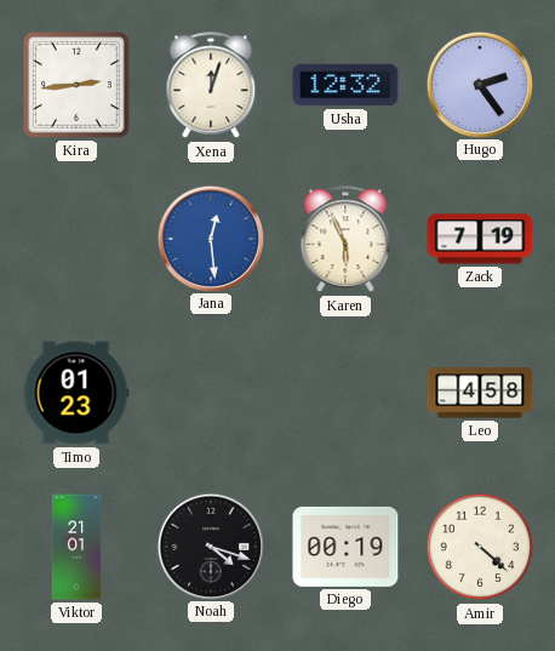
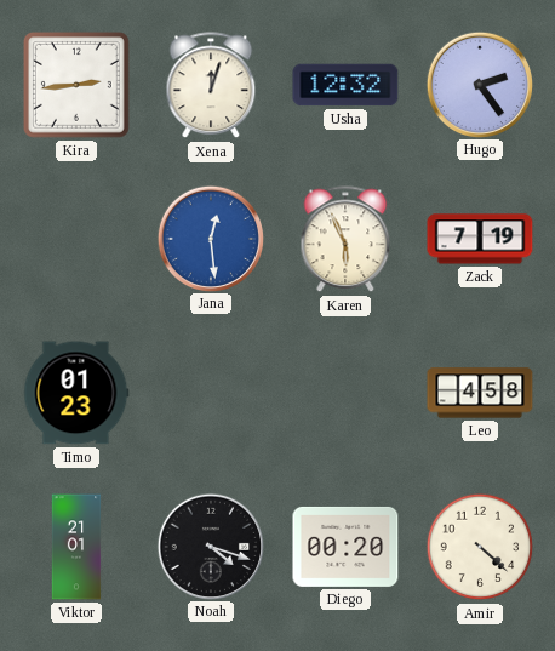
Diego: 00:19 -> 00:20 (345, 547)
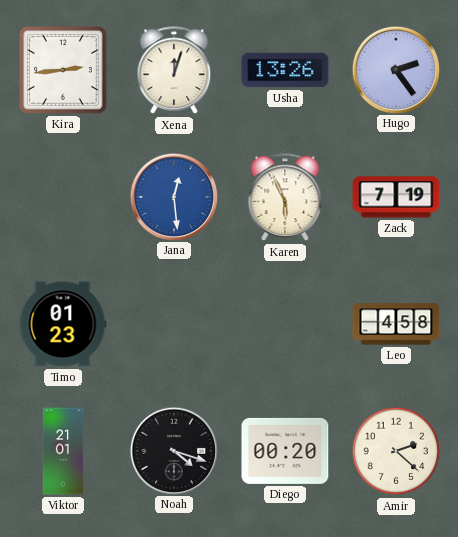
Usha: 12:32 -> 13:26 (285, 70)
Amir: 4:22 -> 2:22 (396, 451)
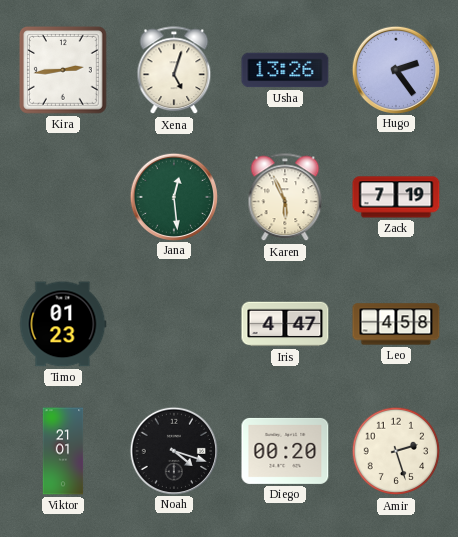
Xena: 12:03 -> 5:03 (174, 71)
Jana dial: blue -> green (173, 196)
Iris: none -> 4:47 (285, 324)
Amir: 2:22 -> 2:27 (396, 451)
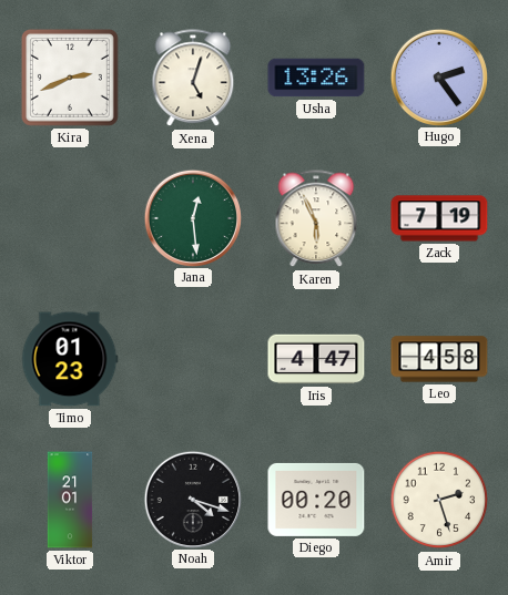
Kira: 2:44 -> 2:41 (70, 78)
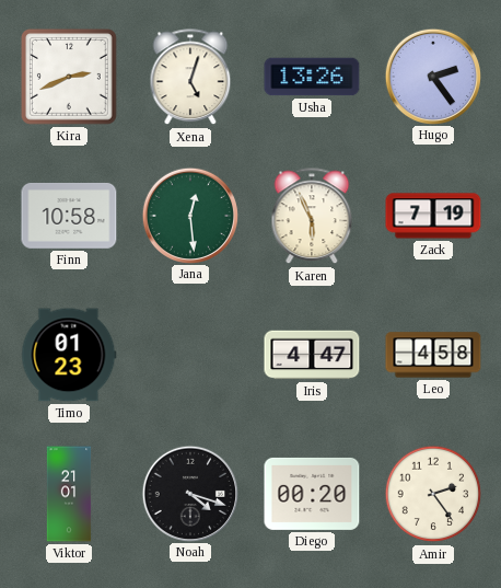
Finn: none -> 10:58 (69, 216)
Amir: 2:27 -> 2:24 (433, 494)
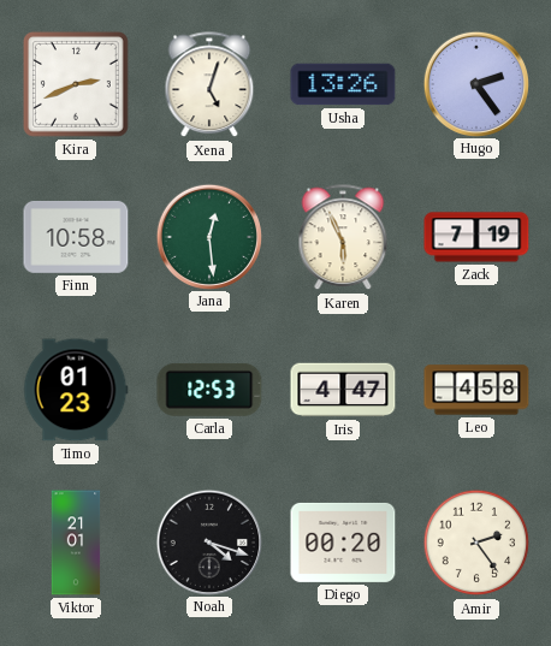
Carla: none -> 12:53 (209, 390)
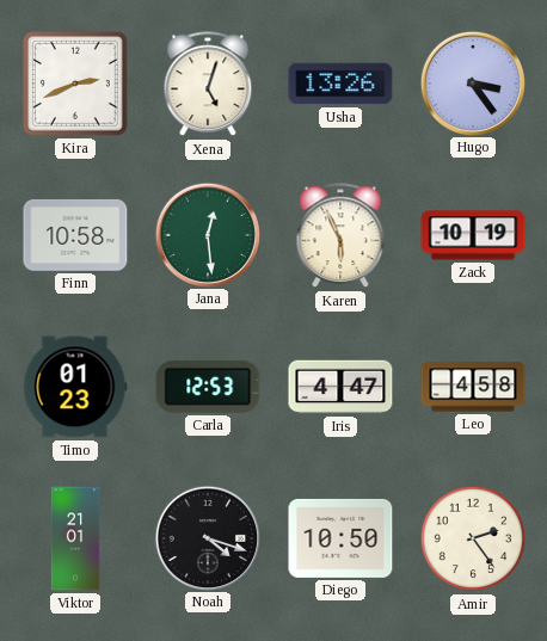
Hugo: 2:24 -> 3:24 (472, 82)
Zack: 7:19 -> 10:19 (473, 235)
Diego: 00:20 -> 10:50 (340, 538)
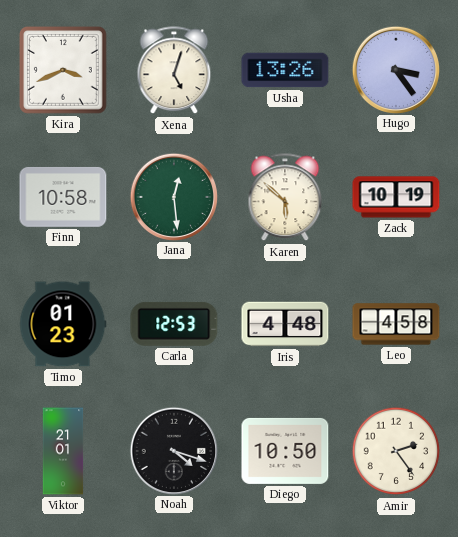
Kira: 2:41 -> 3:41 (63, 70)
Karen: 5:56 -> 5:52 (285, 198)
Iris: 4:47 -> 4:48 (285, 324)
